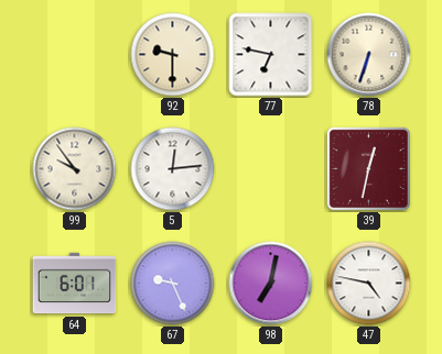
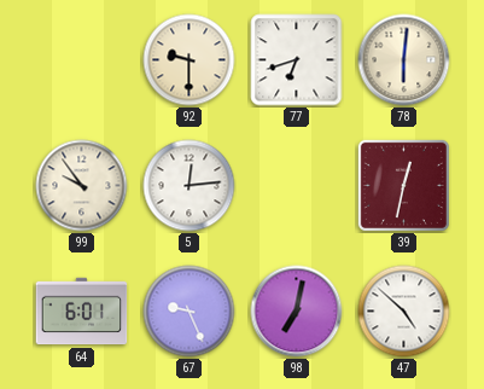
77: 6:47 -> 6:42 (297, 60)
78: 6:33 -> 6:01 (404, 60)
47: 4:47 -> 4:52 (404, 312)
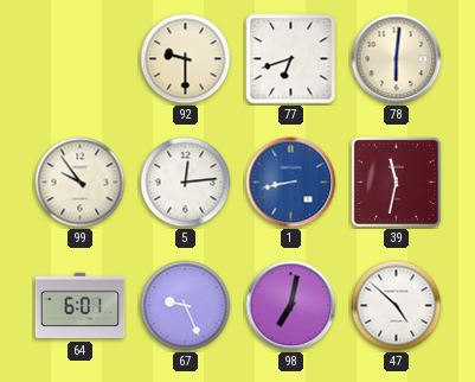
1: none -> 8:43 (291, 183)
39: 12:32 -> 11:32 (396, 182)
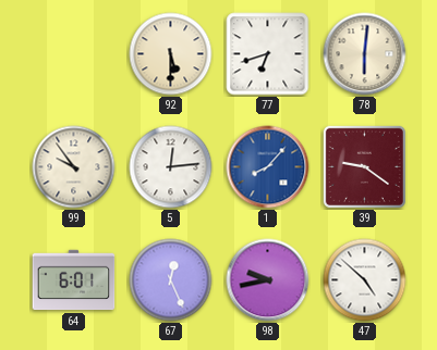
92: 9:30 -> 5:30 (171, 54)
1: 8:43 -> 8:07 (268, 167)
39: 11:32 -> 9:21 (364, 166)
67: 9:26 -> 12:26 (171, 280)
98: 7:02 -> 9:43 (268, 280)
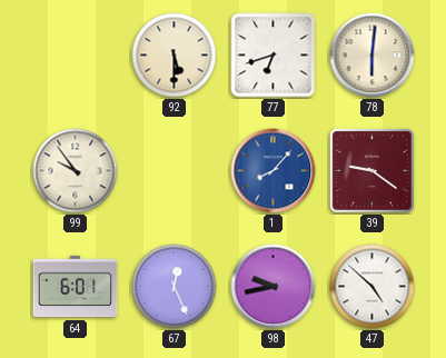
5: 12:14 -> none (171, 167)
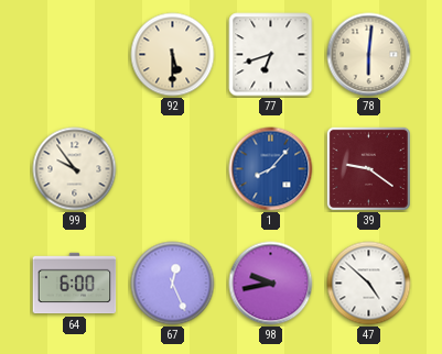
64: 6:01 -> 6:00 (75, 284)
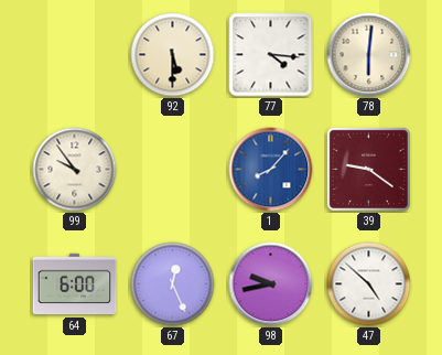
77: 6:42 -> 4:16 (271, 55)
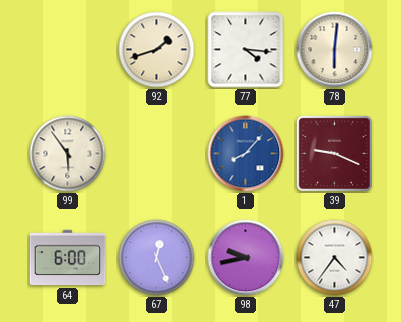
92: 5:30 -> 1:42 (157, 50)
99: 9:54 -> 5:54 (68, 154)
39: 9:21 -> 9:19 (334, 153)
47: 4:52 -> 4:36 (335, 258)
